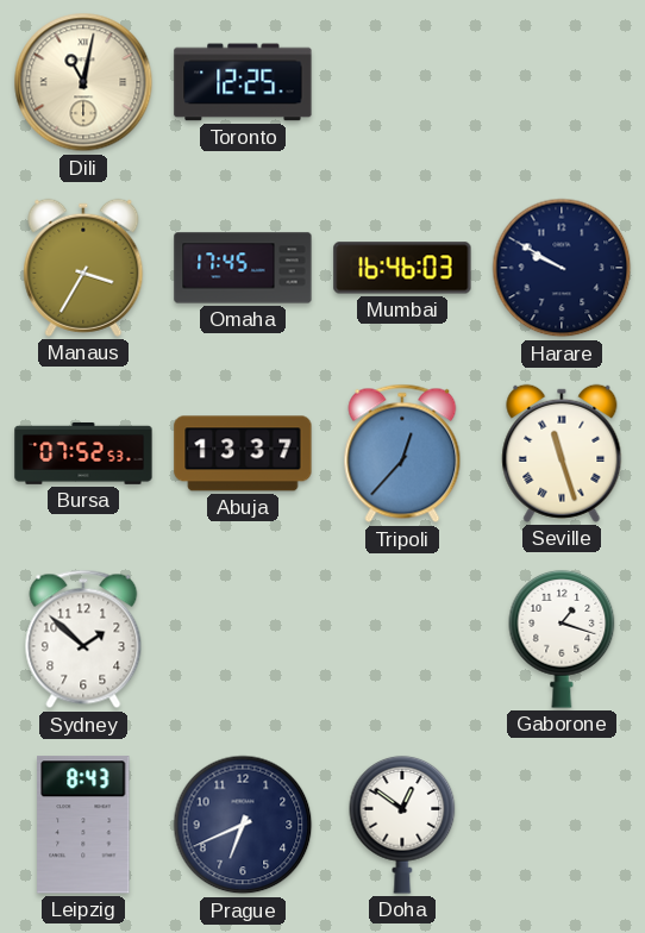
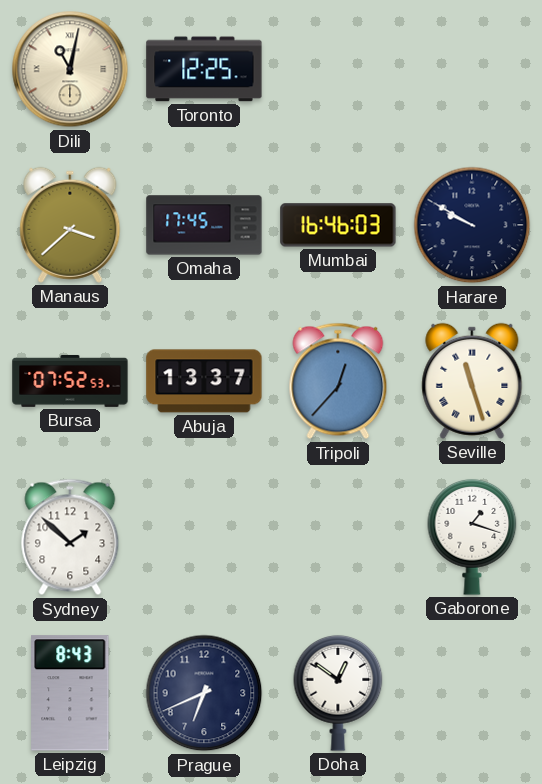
Manaus: 3:35 -> 3:38 (70, 225)
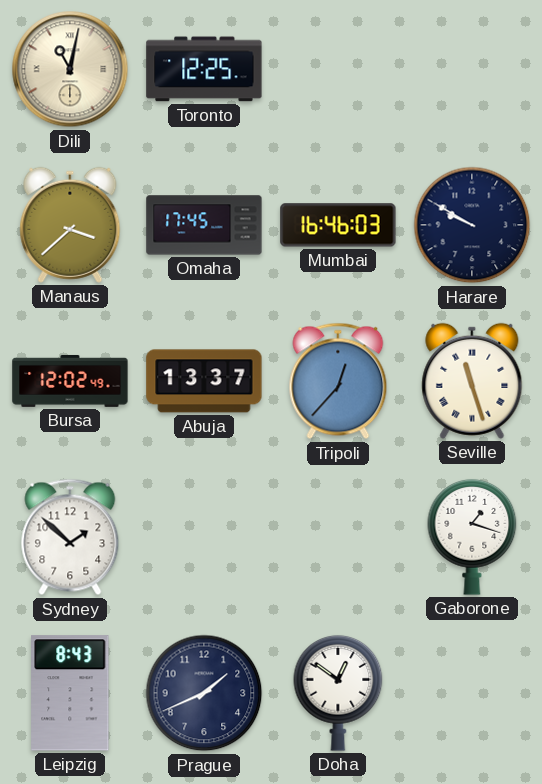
Bursa: 07:52 -> 12:02 (70, 381)
Prague: 6:41 -> 1:41 (204, 693)
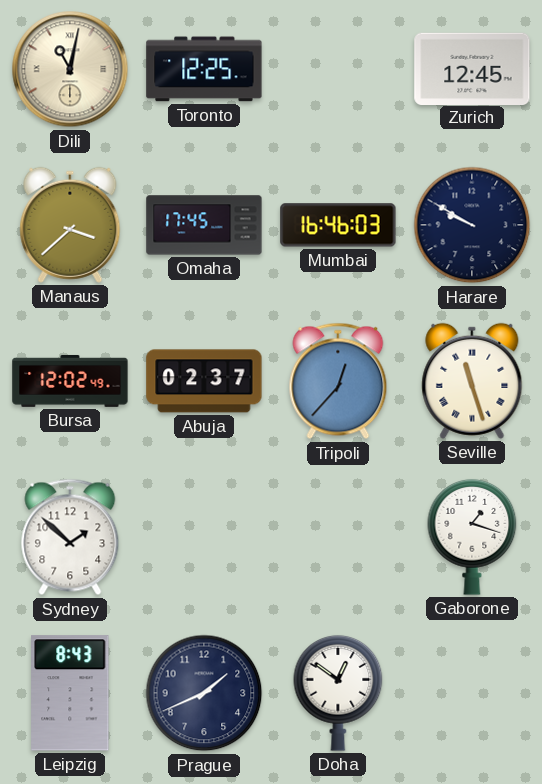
Zurich: none -> 12:45 (472, 68)
Abuja: 13:37 -> 02:37 (204, 381)
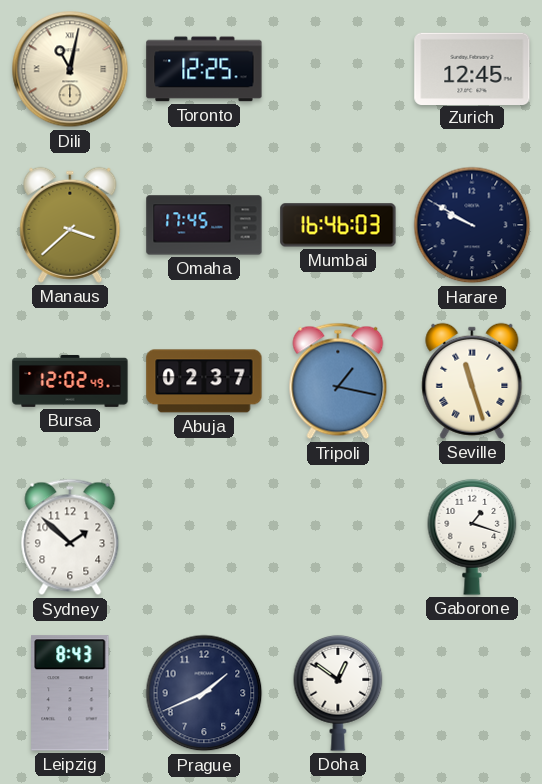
Tripoli: 12:37 -> 1:17 (338, 381)
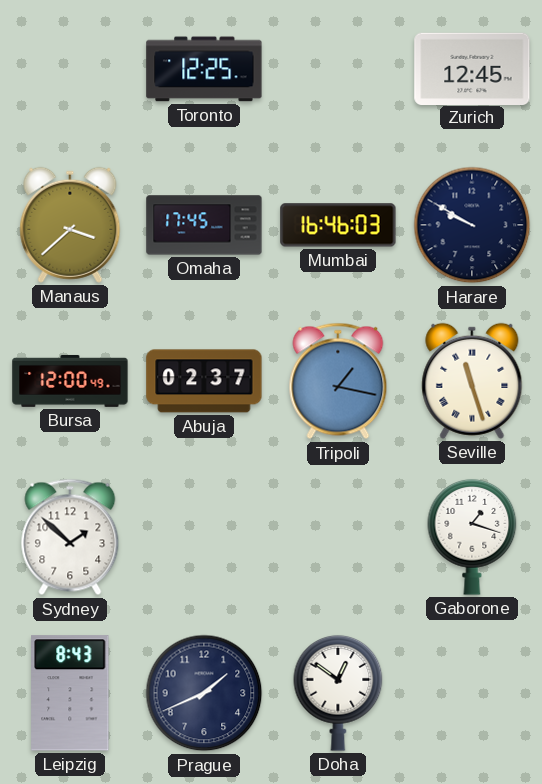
Dili: 11:02 -> none (70, 69)
Bursa: 12:02 -> 12:00 (70, 381)
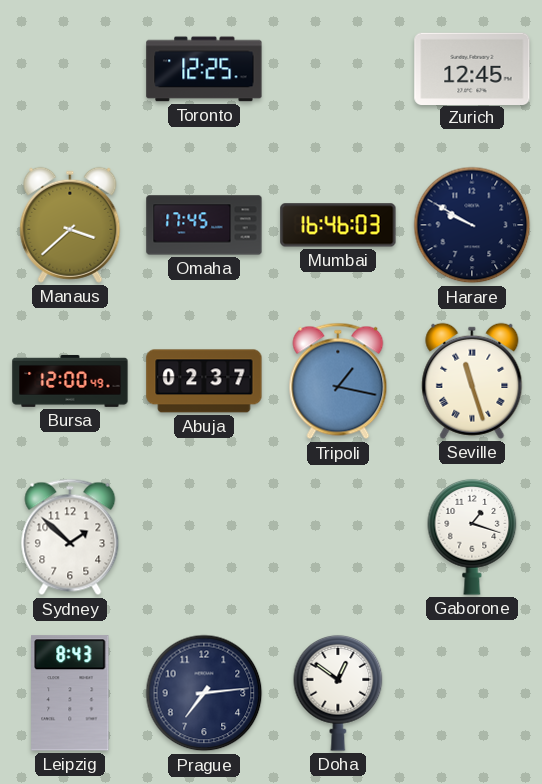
Prague: 1:41 -> 7:14 (204, 693)
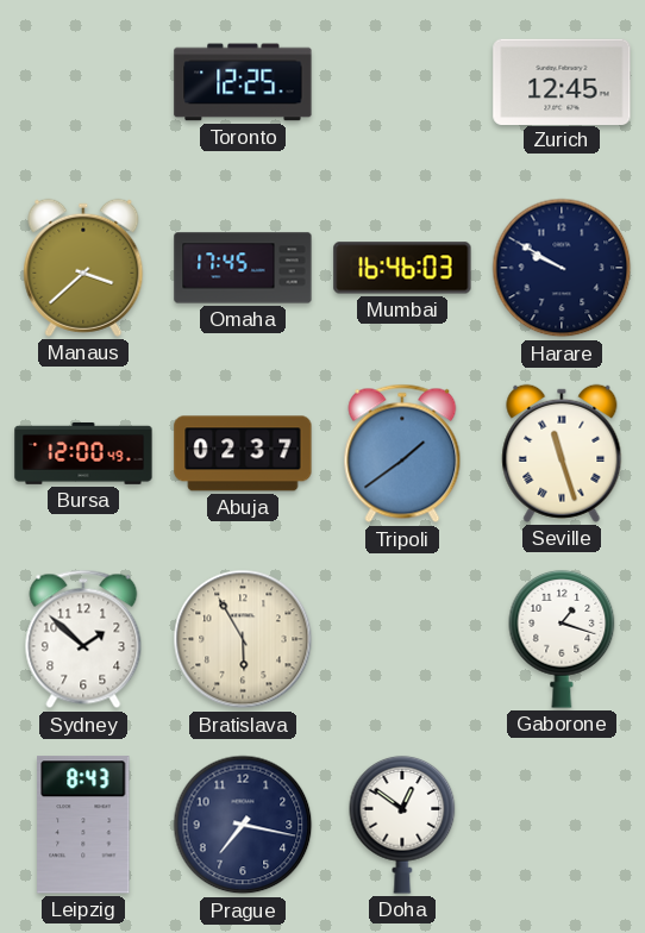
Tripoli: 1:17 -> 1:39 (402, 453)
Bratislava: none -> 5:55 (243, 639)
Prague: 7:14 -> 7:17 (243, 825)
